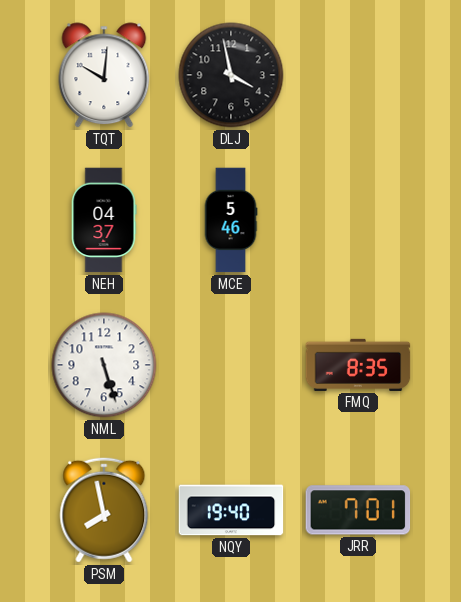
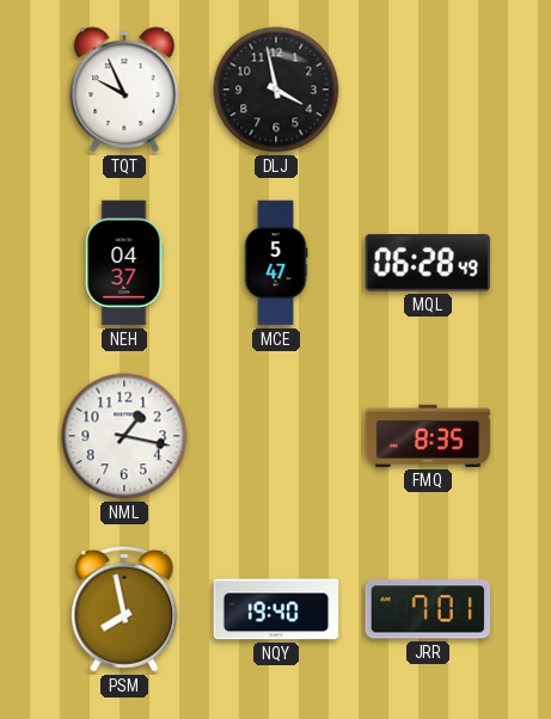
TQT: 10:01 -> 9:56 (124, 90)
MCE: 5:46 -> 5:47 (276, 263)
MQL: none -> 06:28 (427, 264)
NML: 5:27 -> 1:17 (124, 436)
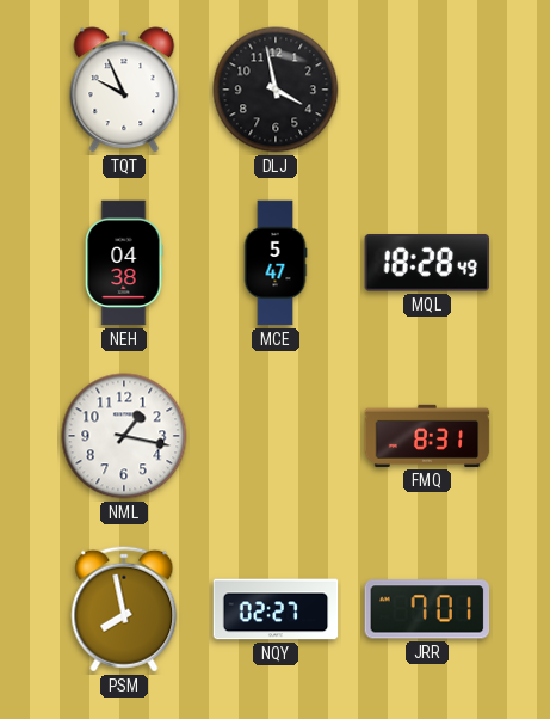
NEH: 04:37 -> 04:38 (124, 263)
MQL: 06:28 -> 18:28 (426, 264)
FMQ: 8:35 -> 8:31 (427, 436)
NQY: 19:40 -> 02:27 (276, 609)
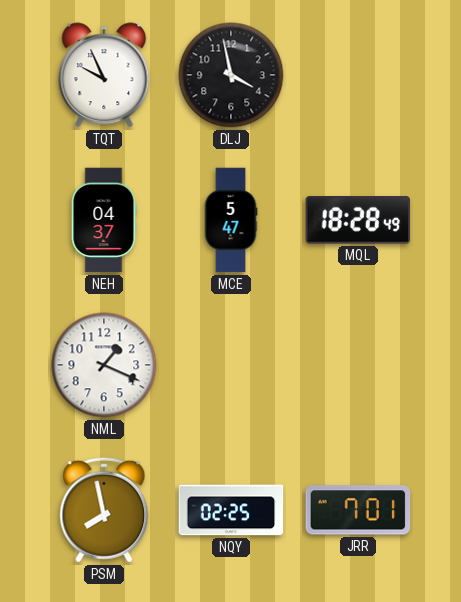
NEH: 04:38 -> 04:37 (104, 220)
NML: 1:17 -> 1:19 (104, 365)
FMQ: 8:31 -> none (427, 436)
NQY: 02:27 -> 02:25 (231, 510)
